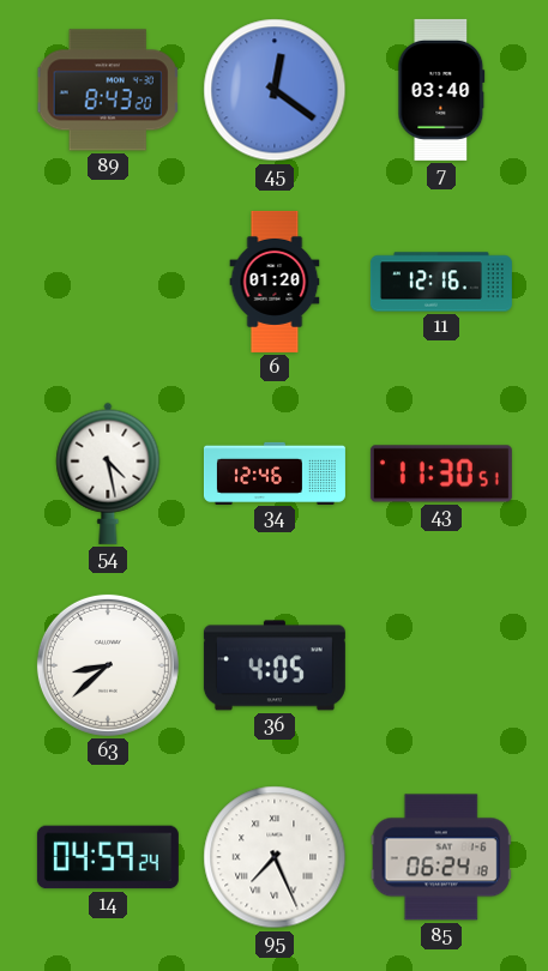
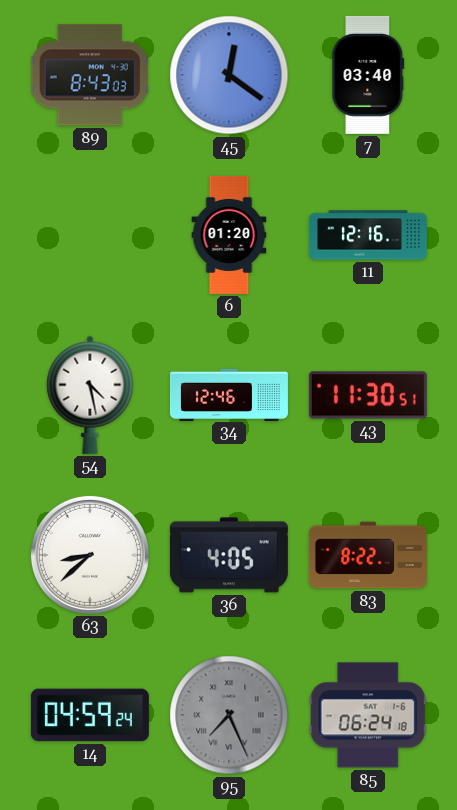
89: 8:43:20 -> 8:43:03 (90, 75)
83: none -> 8:22 (368, 555)
95 dial: white -> grey (229, 715)
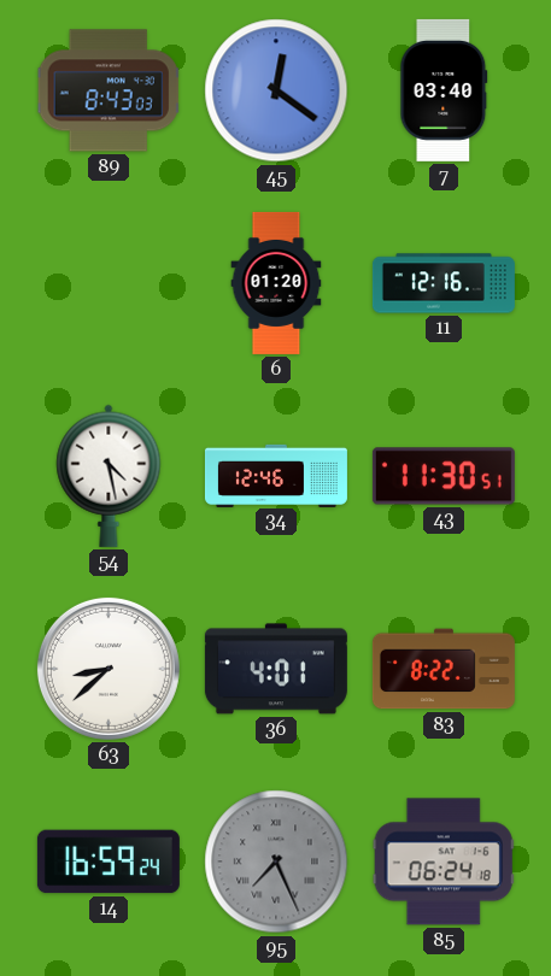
36: 4:05 -> 4:01 (276, 669)
14: 04:59 -> 16:59 (109, 862)
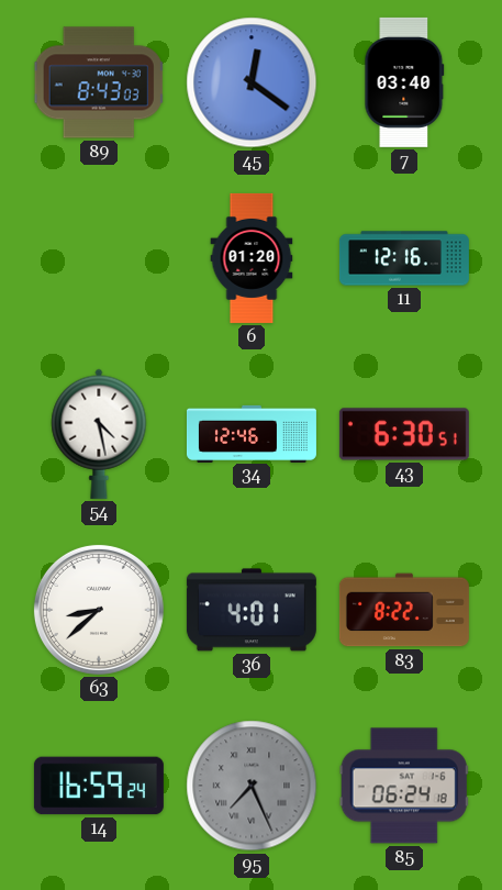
43: 11:30 -> 6:30 (404, 434)
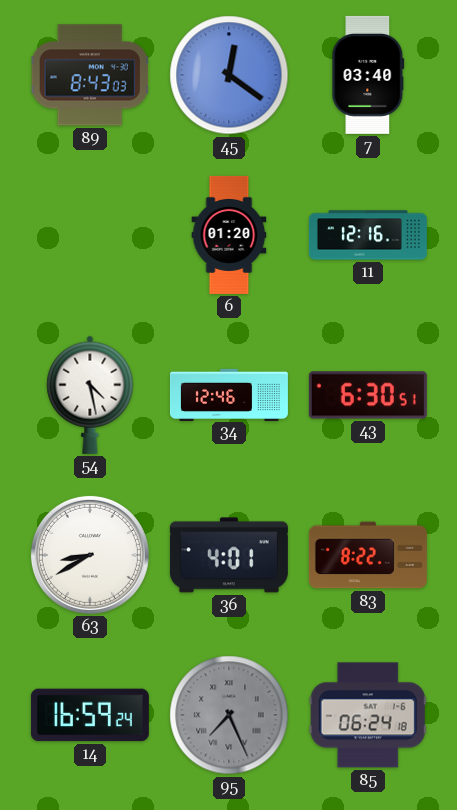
63: 8:38 -> 8:40 (90, 555)
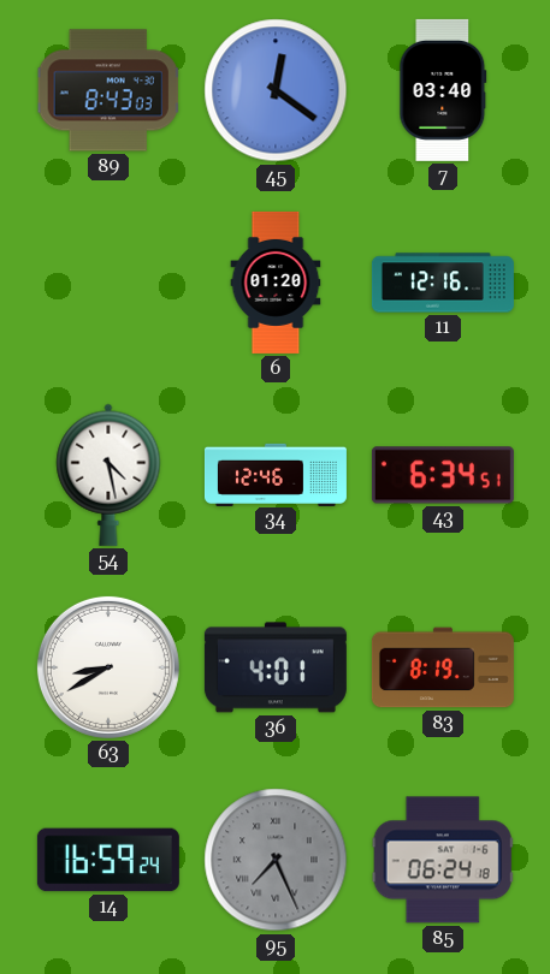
43: 6:30 -> 6:34 (443, 475)
83: 8:22 -> 8:19 (443, 667)
